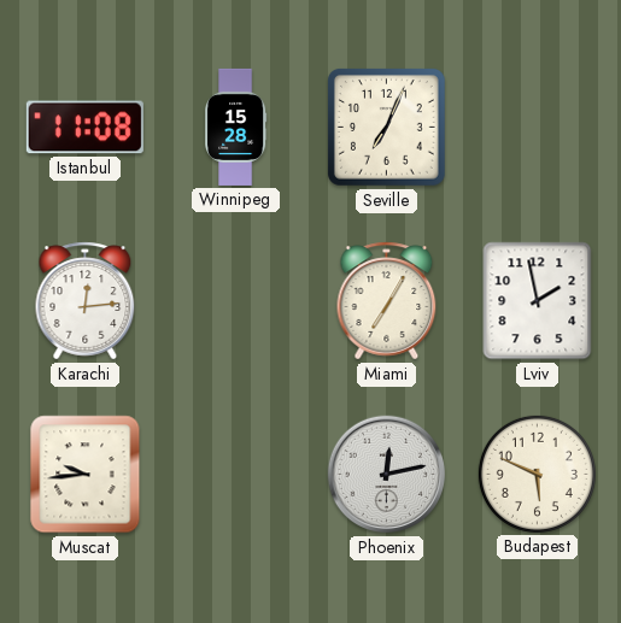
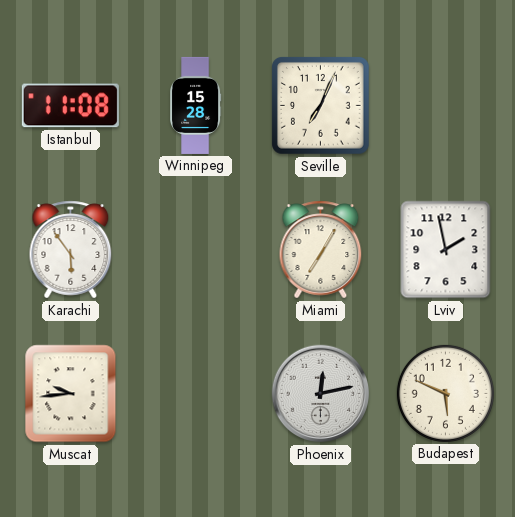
Karachi: 12:14 -> 5:54 (71, 250)
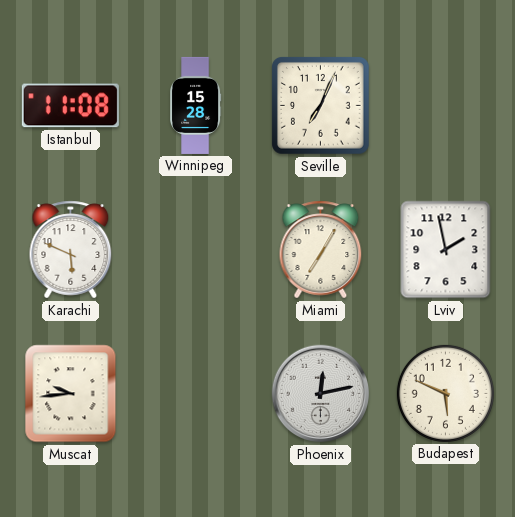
Karachi: 5:54 -> 5:49 (71, 250)
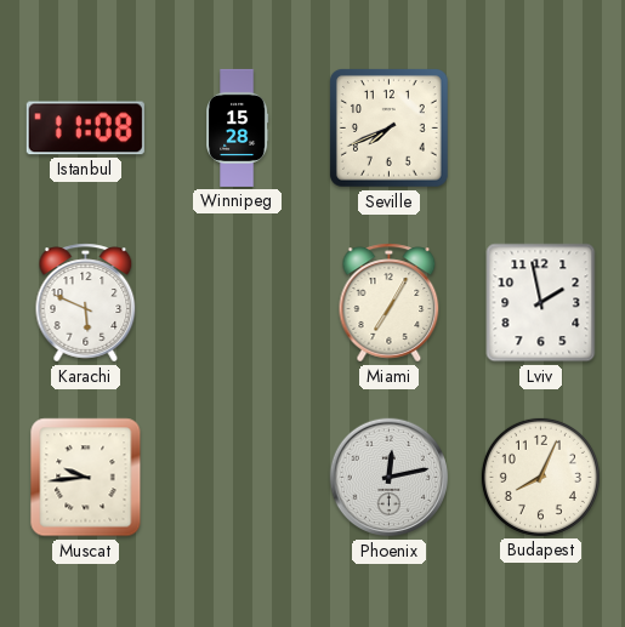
Seville: 7:04 -> 7:41 (390, 129)
Budapest: 5:49 -> 8:04 (540, 477)
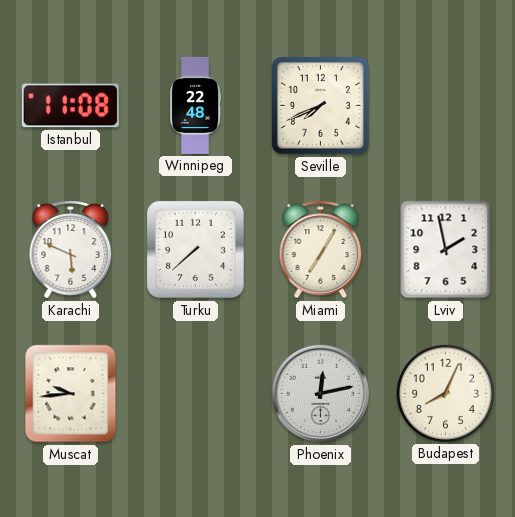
Winnipeg: 15:28 -> 22:48 (196, 105)
Turku: none -> 7:38 (195, 249)
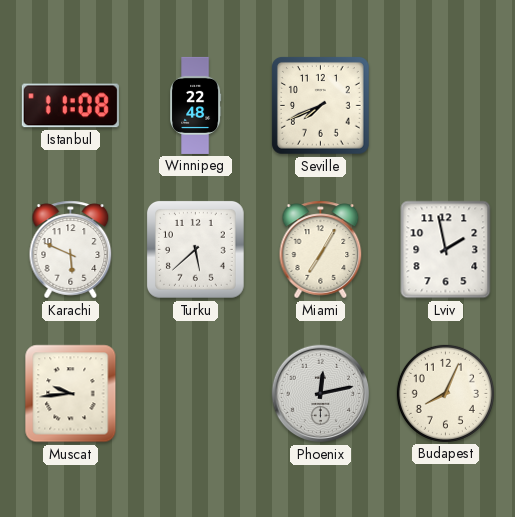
Turku: 7:38 -> 5:38 (195, 249)
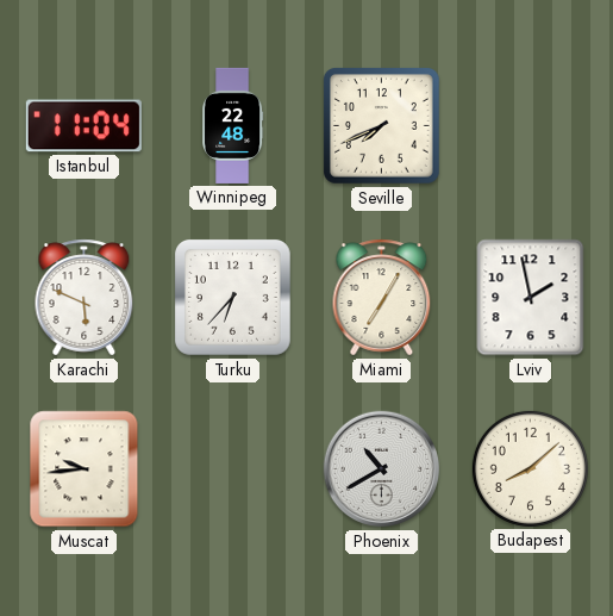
Istanbul: 11:08 -> 11:04 (83, 126)
Turku: 5:38 -> 6:37 (232, 297)
Phoenix: 12:13 -> 10:40 (382, 469)
Budapest: 8:04 -> 8:08 (530, 468)
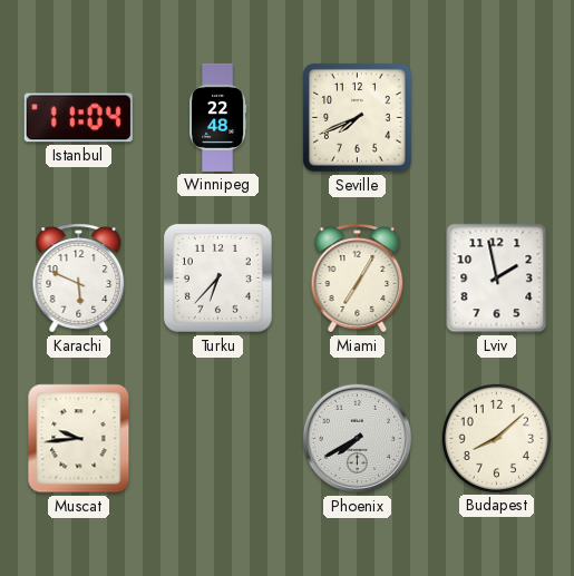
Phoenix: 10:40 -> 7:40 (358, 439)
